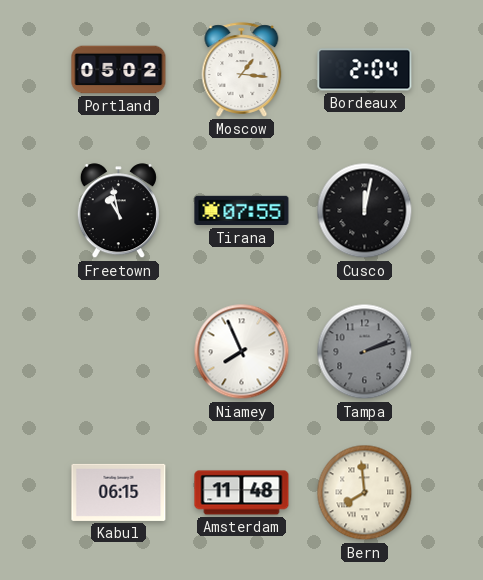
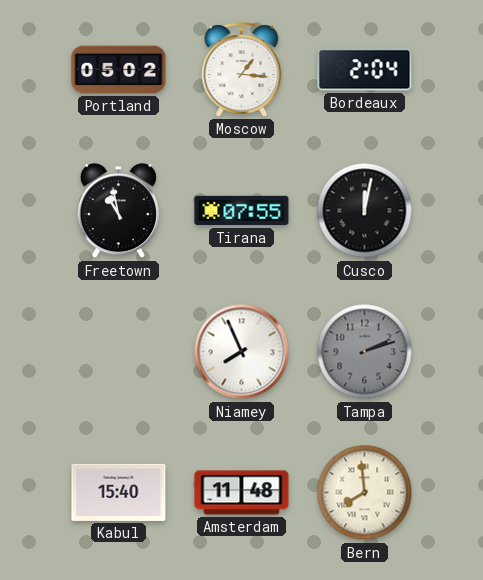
Kabul: 06:15 -> 15:40 (119, 492)
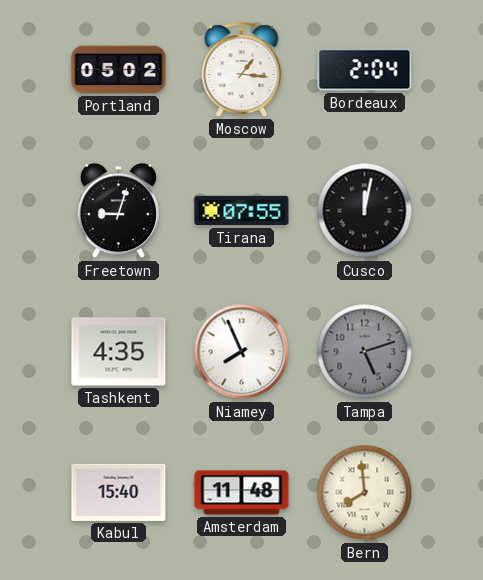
Freetown: 10:58 -> 9:03 (118, 211)
Tashkent: none -> 4:35 (119, 352)
Tampa: 2:12 -> 5:12 (365, 352)
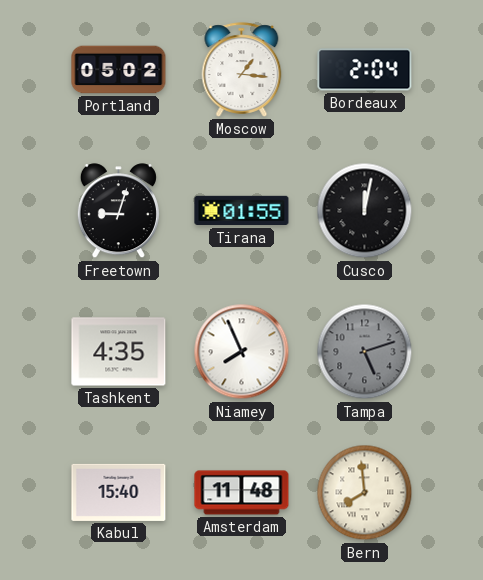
Tirana: 07:55 -> 01:55 (242, 211)
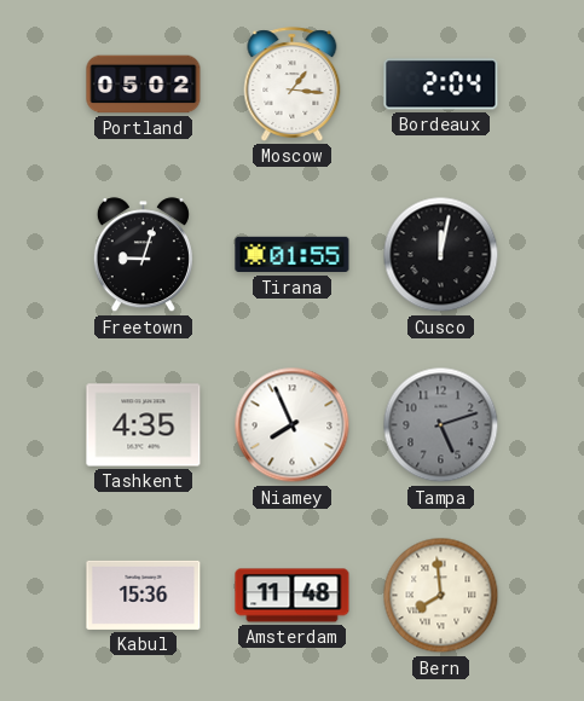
Kabul: 15:40 -> 15:36 (144, 595)
